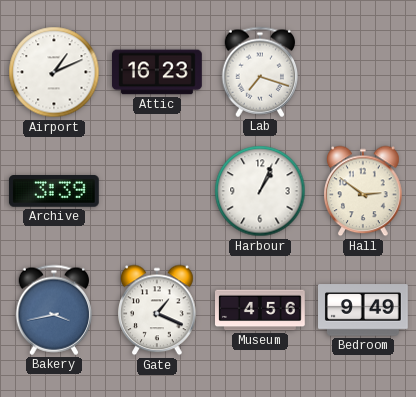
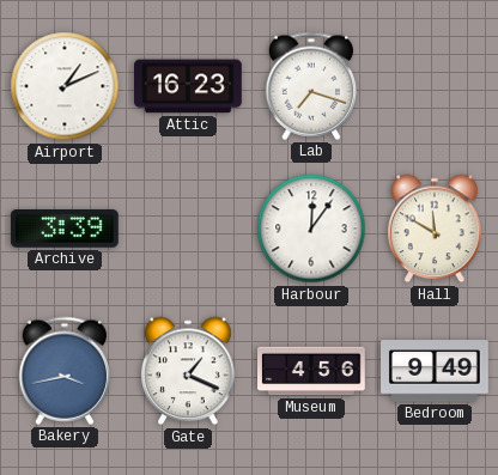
Harbour: 1:04 -> 12:06 (311, 229)
Hall: 2:51 -> 11:50 (436, 229)
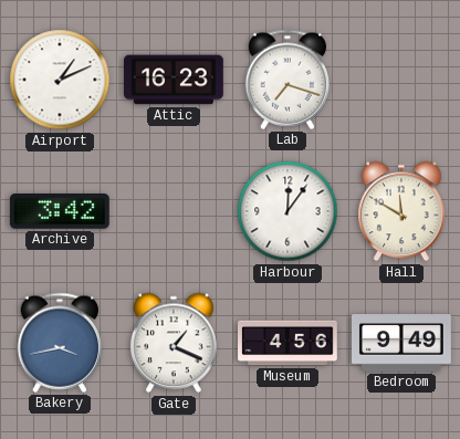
Archive: 3:39 -> 3:42 (60, 212)
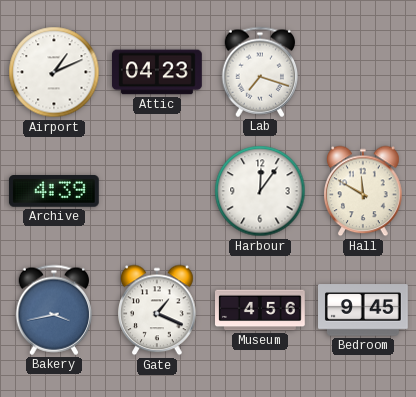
Attic: 16:23 -> 04:23 (158, 72)
Archive: 3:42 -> 4:39 (54, 192)
Bedroom: 9:49 -> 9:45 (364, 310)
